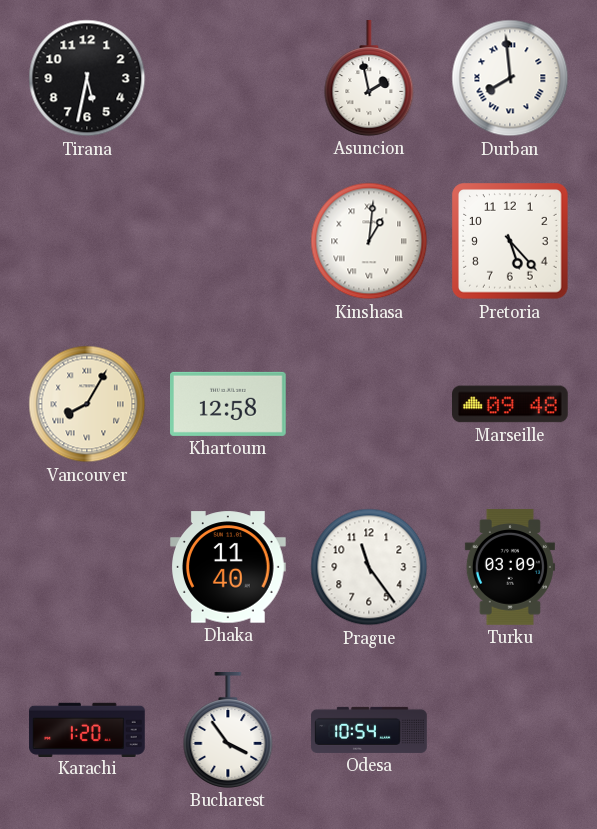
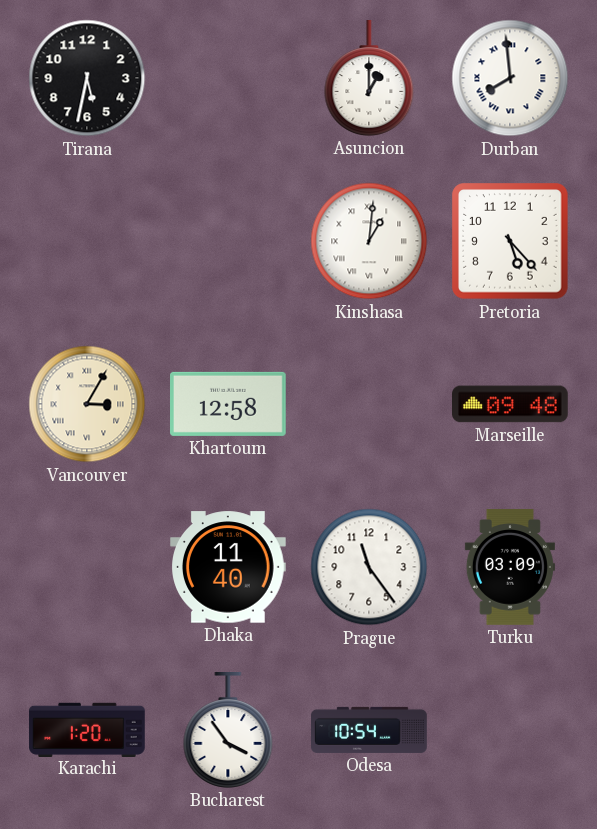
Asuncion: 1:58 -> 1:00 (369, 79)
Vancouver: 8:05 -> 3:05 (87, 404)
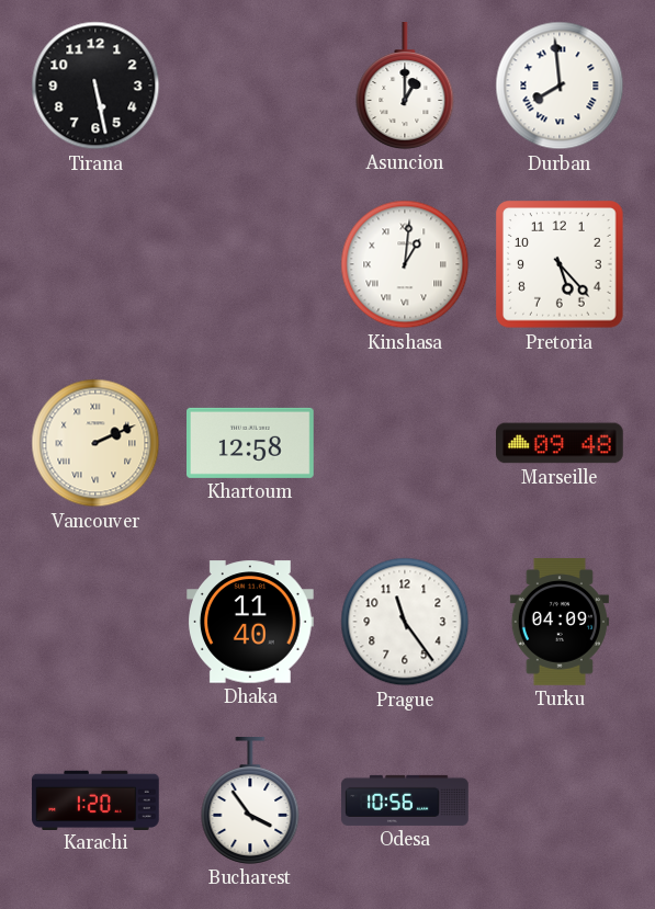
Tirana: 5:32 -> 5:28 (95, 86)
Vancouver: 3:05 -> 2:11 (95, 443)
Turku: 03:09 -> 04:09 (560, 622)
Odesa: 10:54 -> 10:56 (405, 800)
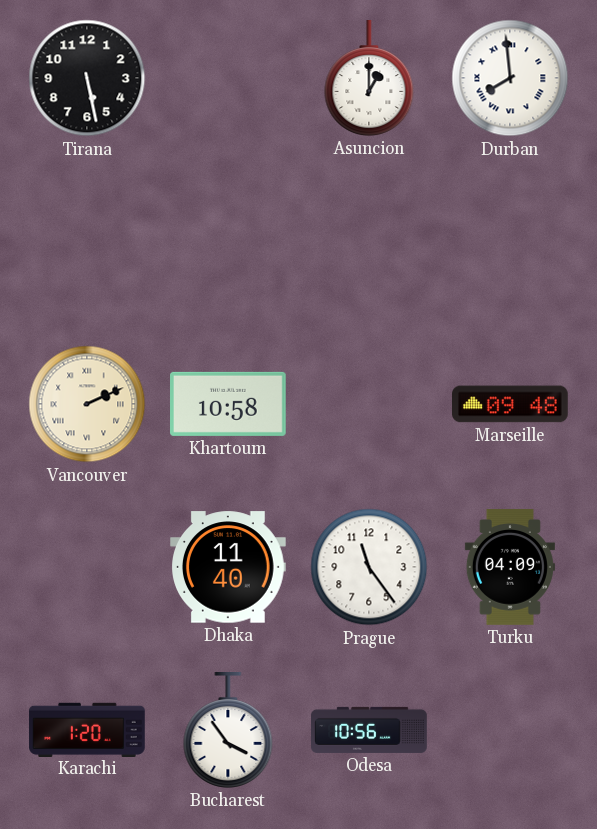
Kinshasa: 1:01 -> none (405, 264)
Pretoria: 5:23 -> none (560, 264)
Khartoum: 12:58 -> 10:58 (229, 404)
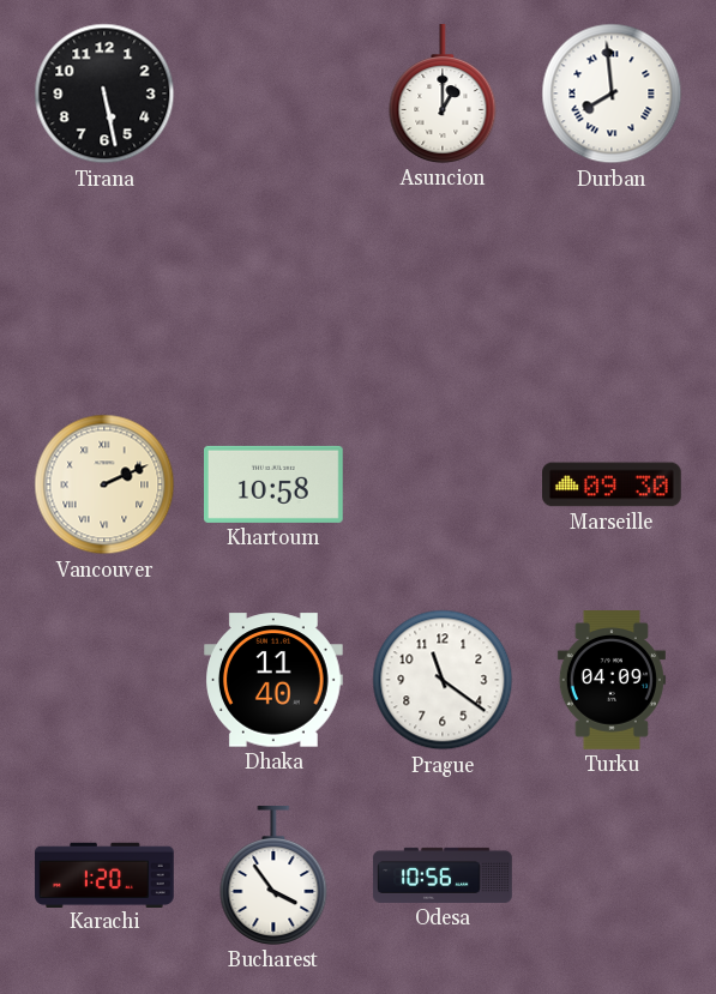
Marseille: 09:48 -> 09:30 (613, 484)
Prague: 11:24 -> 11:21 (443, 680)
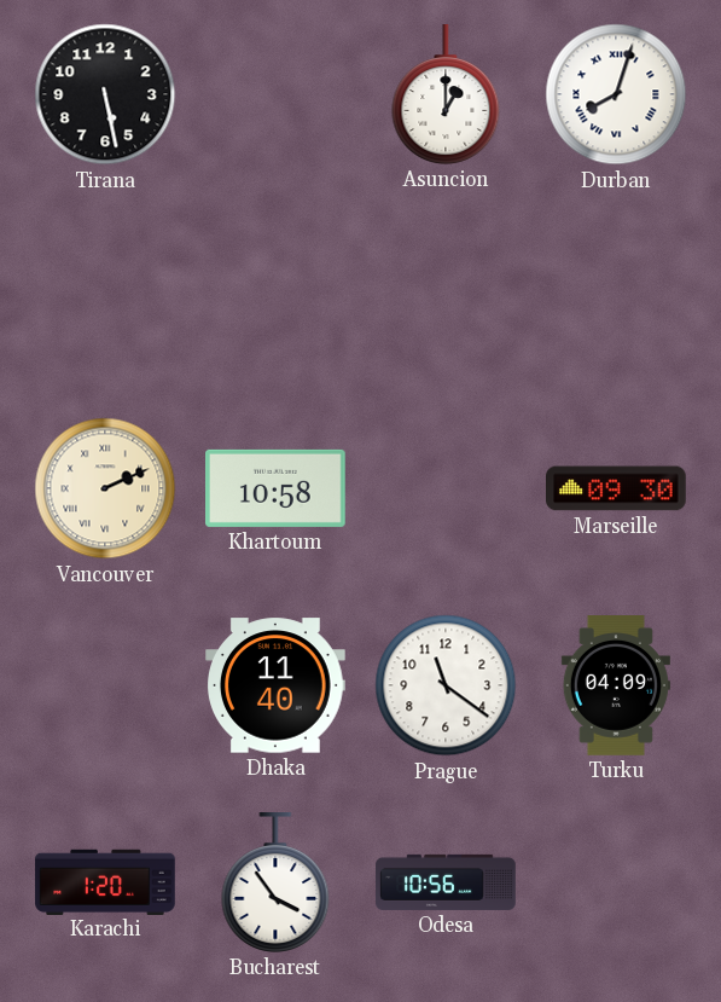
Durban: 7:59 -> 8:03 (616, 94)
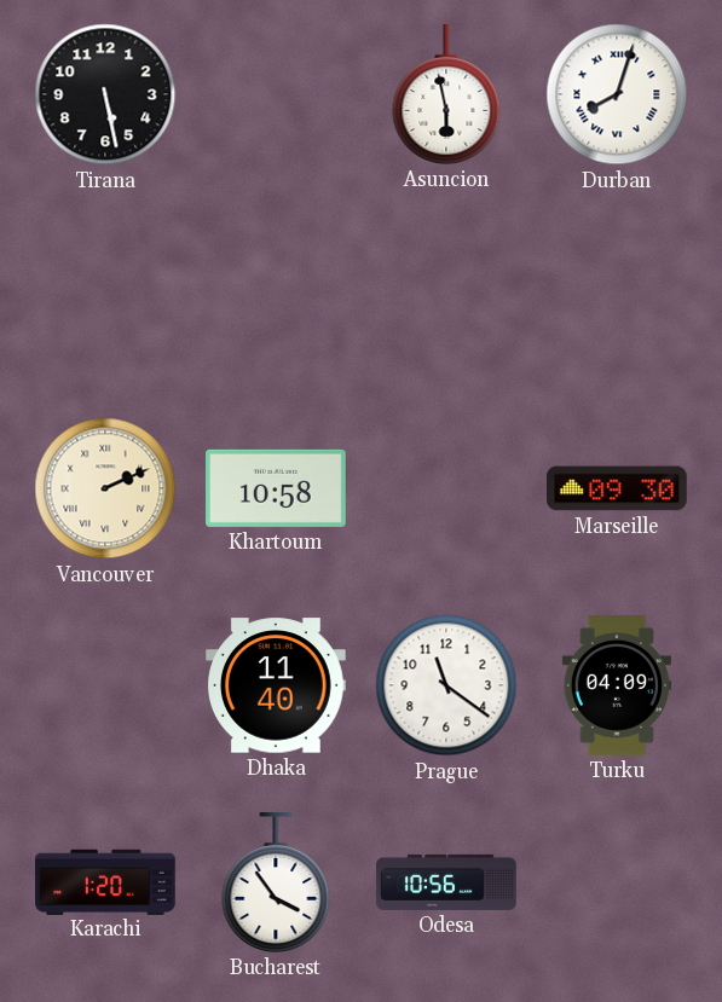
Asuncion: 1:00 -> 5:58 (446, 95)
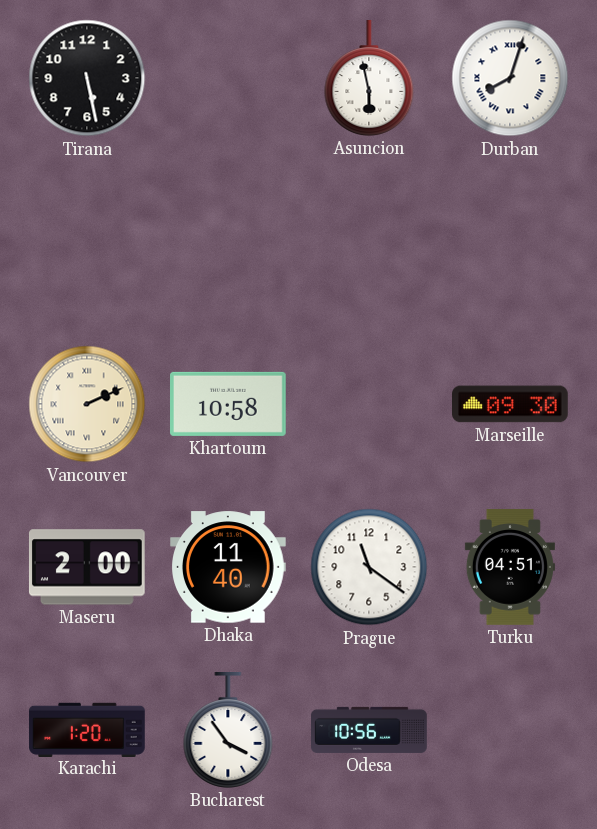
Maseru: none -> 2:00 (87, 567)
Turku: 04:09 -> 04:51 (510, 567)
